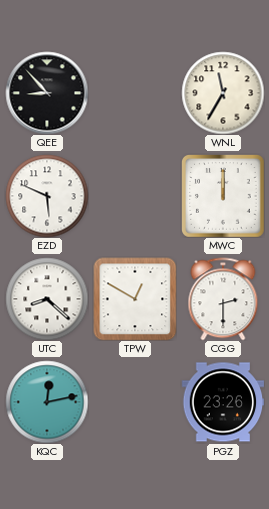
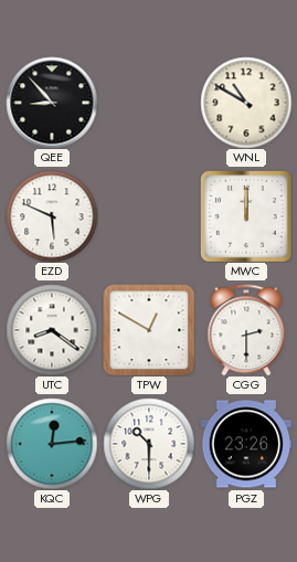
WNL: 11:35 -> 10:50 (246, 103)
UTC: 8:22 -> 8:21 (52, 330)
KQC: 12:13 -> 12:14 (52, 444)
WPG: none -> 10:30 (149, 444)
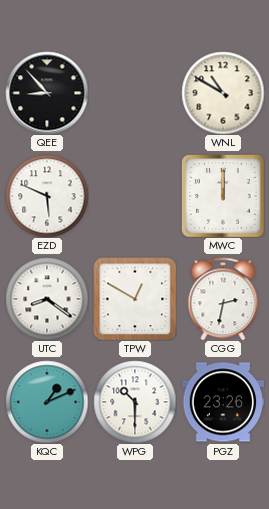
CGG: 2:30 -> 2:32 (223, 299)
KQC: 12:14 -> 1:11 (47, 402)
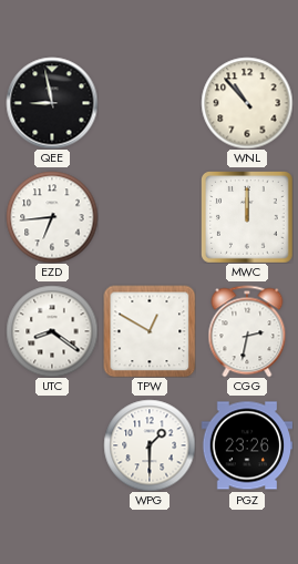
QEE: 8:53 -> 8:58 (52, 103)
WNL: 10:50 -> 10:53 (247, 103)
EZD: 5:49 -> 6:44 (52, 217)
KQC: 1:11 -> none (47, 402)
WPG: 10:30 -> 1:30 (150, 445)
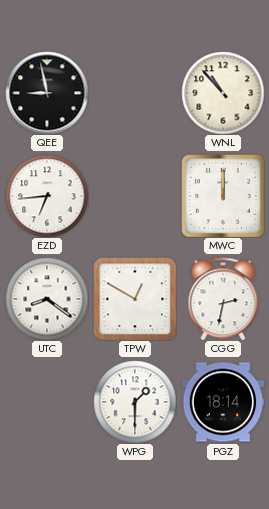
PGZ: 23:26 -> 18:14 (223, 402)
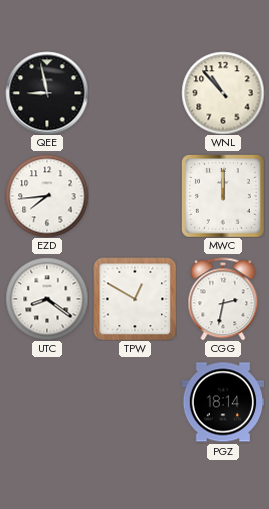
EZD: 6:44 -> 7:44 (47, 196)
WPG: 1:30 -> none (135, 402)
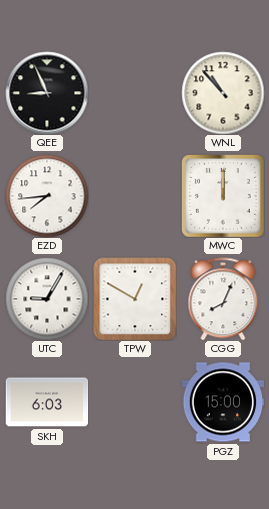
QEE: 8:58 -> 8:56 (47, 93)
UTC: 8:21 -> 9:05 (47, 299)
CGG: 2:32 -> 8:04 (223, 299)
SKH: none -> 6:03 (47, 402)
PGZ: 18:14 -> 15:00 (223, 402)
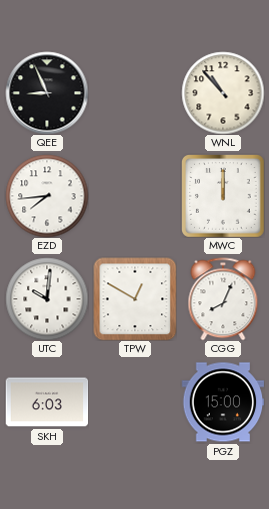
UTC: 9:05 -> 10:01 (47, 299)
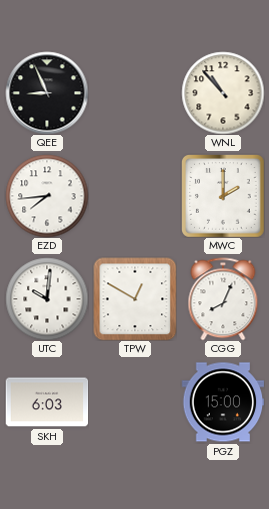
MWC: 12:00 -> 2:00 (223, 196)
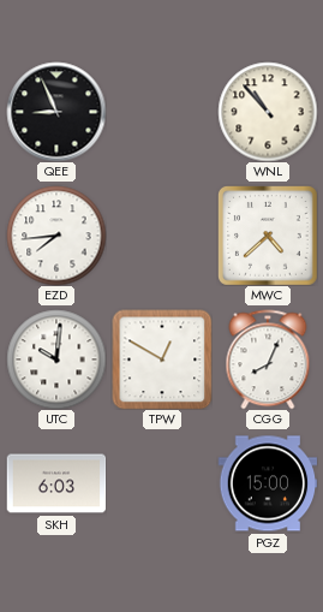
MWC: 2:00 -> 4:38 (268, 236)
